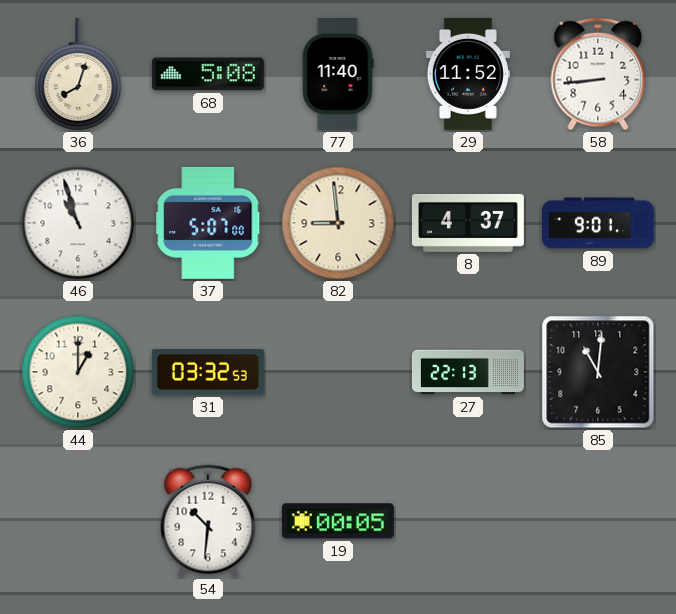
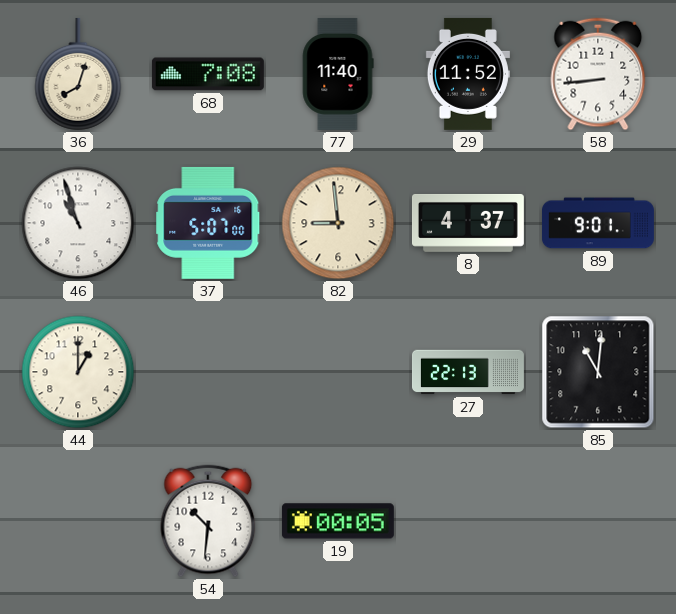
68: 5:08 -> 7:08 (208, 74)
31: 03:32 -> none (208, 373)
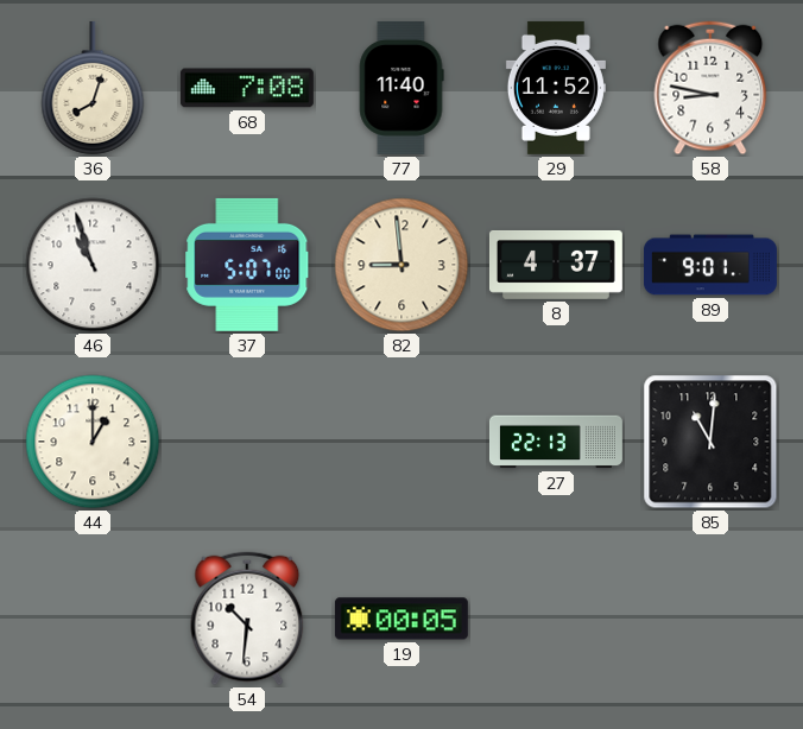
58: 8:44 -> 8:47 (710, 88)
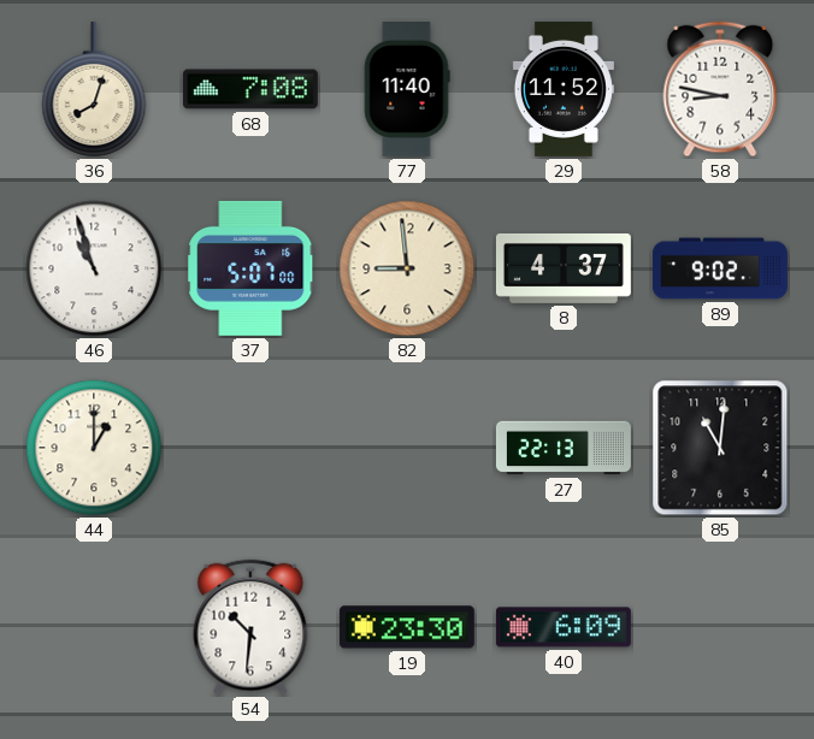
89: 9:01 -> 9:02 (720, 268)
19: 00:05 -> 23:30 (407, 627)
40: none -> 6:09 (564, 627)
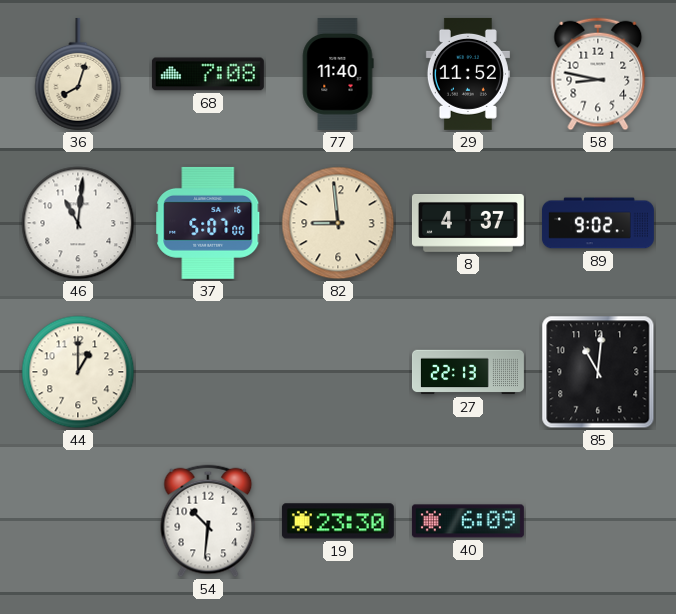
46: 10:57 -> 11:01 (78, 223)
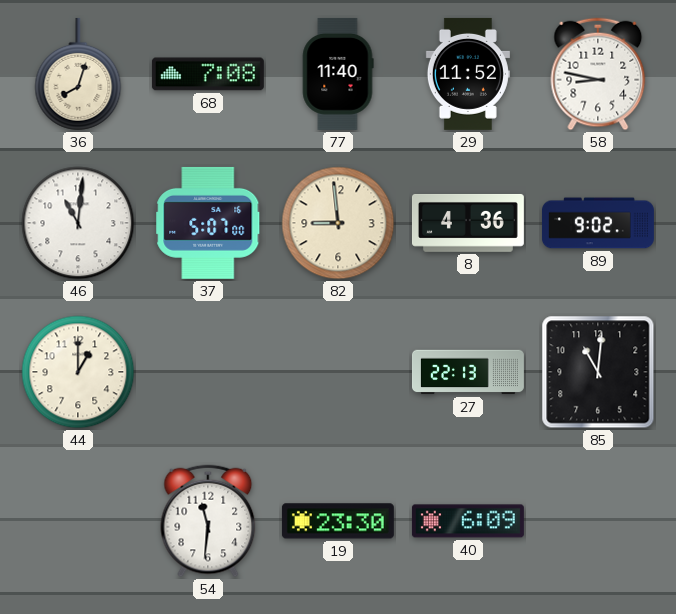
8: 4:37 -> 4:36 (468, 223)
54: 10:31 -> 11:31 (208, 521)
